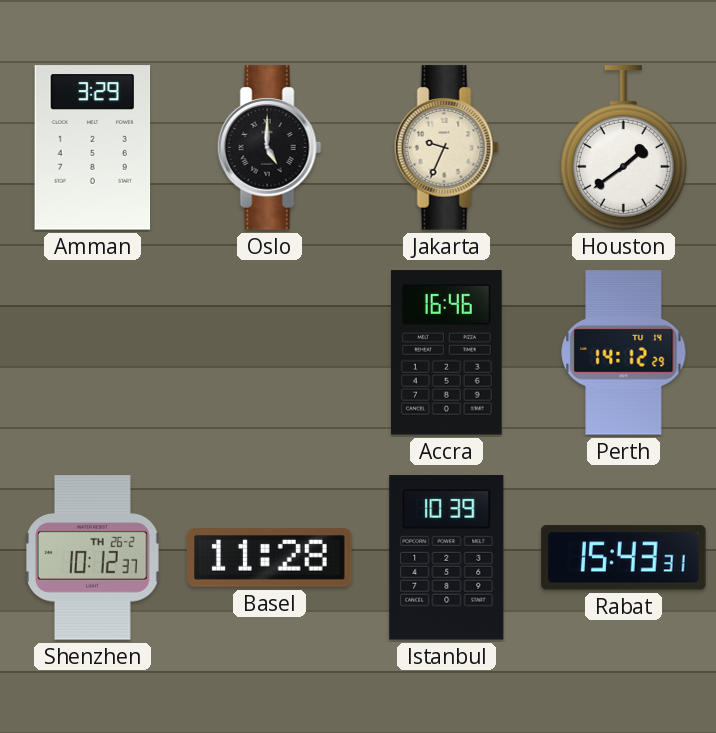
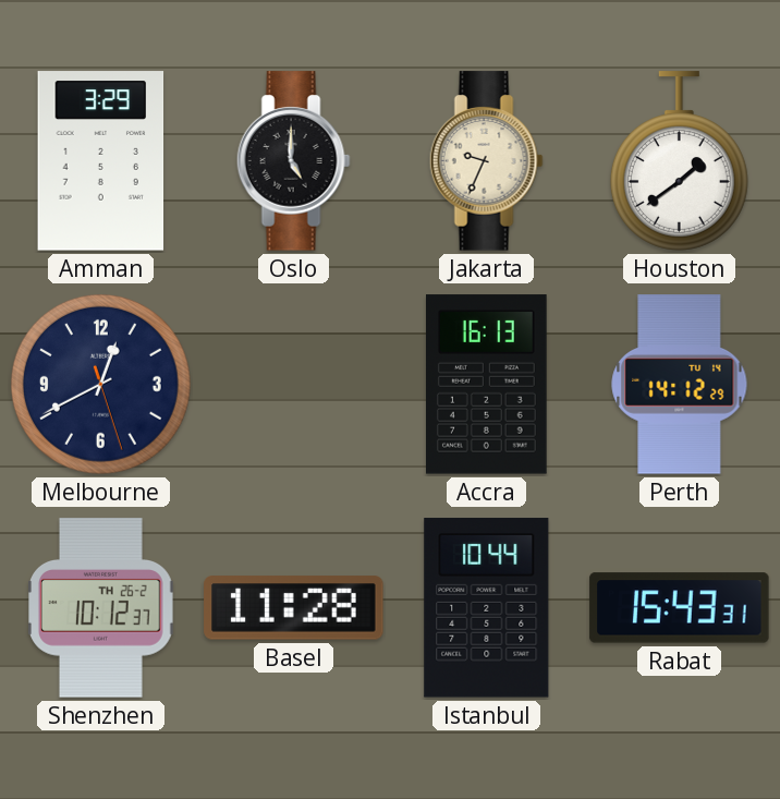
Melbourne: none -> 12:40 (100, 384)
Accra: 16:46 -> 16:13 (487, 385)
Istanbul: 10:39 -> 10:44 (487, 608)
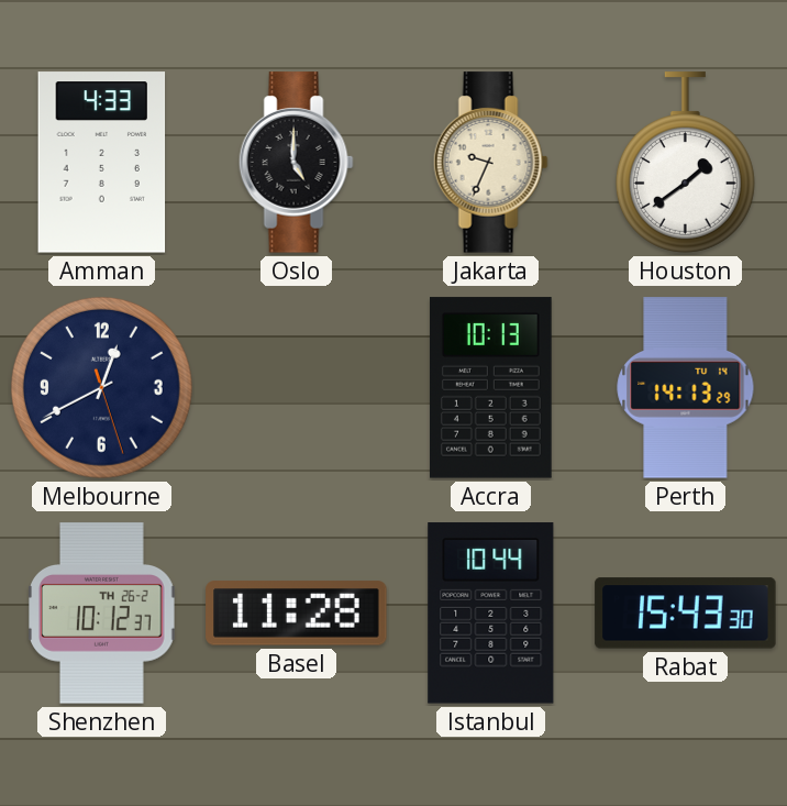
Amman: 3:29 -> 4:33 (102, 163)
Accra: 16:13 -> 10:13 (491, 388)
Perth: 14:12 -> 14:13 (686, 388)
Rabat: 15:43:31 -> 15:43:30 (686, 614)
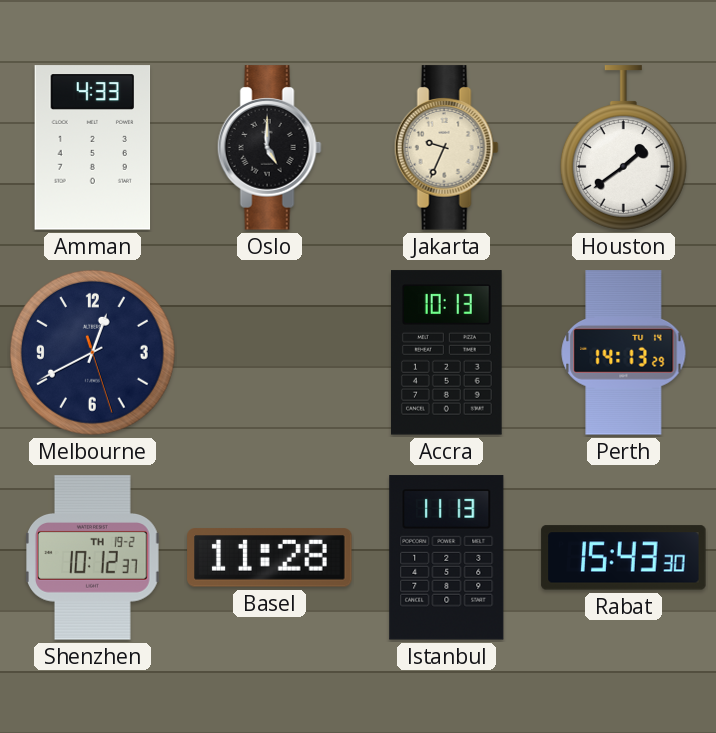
Shenzhen date: TH 26-2 -> TH 19-2 (93, 558)
Istanbul: 10:44 -> 11:13 (447, 558)
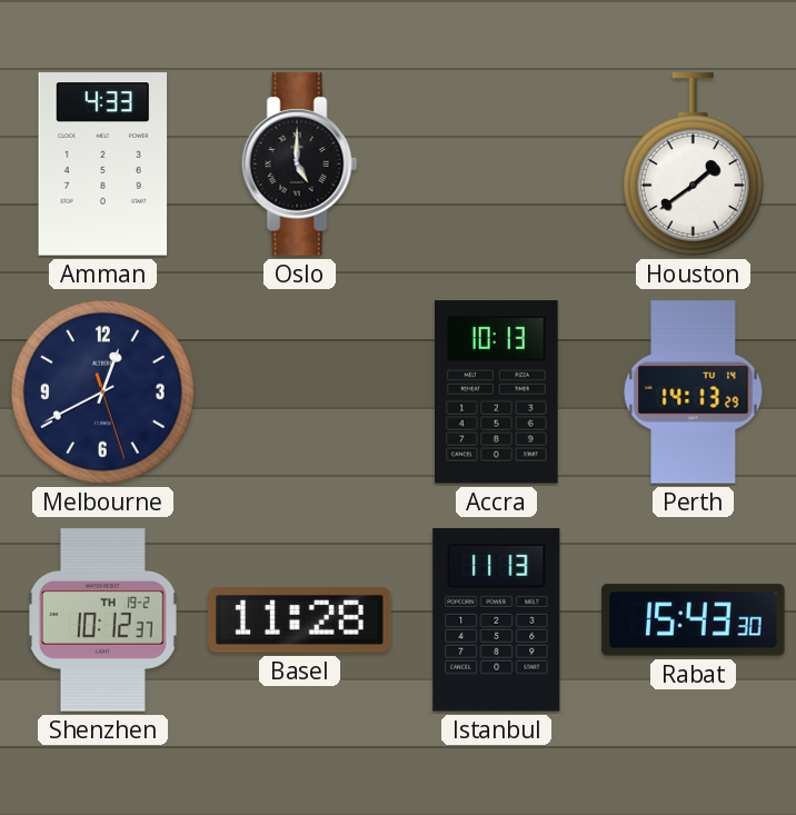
Jakarta: 9:34 -> none (446, 148)
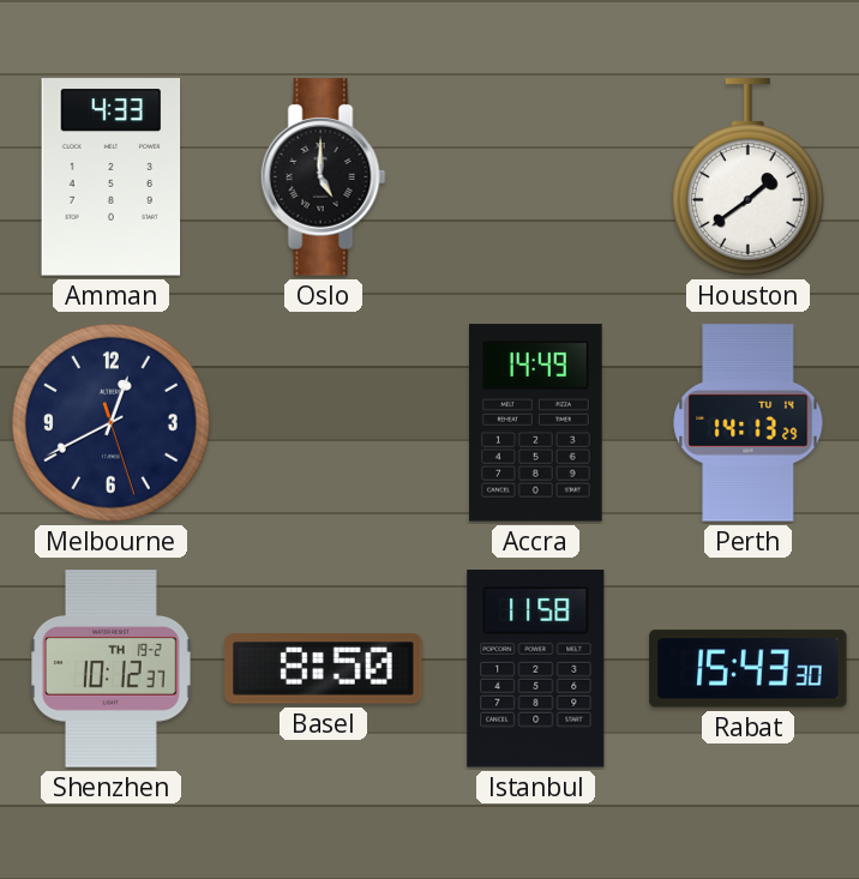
Accra: 10:13 -> 14:49 (536, 423)
Basel: 11:28 -> 8:50 (324, 669)
Istanbul: 11:13 -> 11:58 (536, 669)
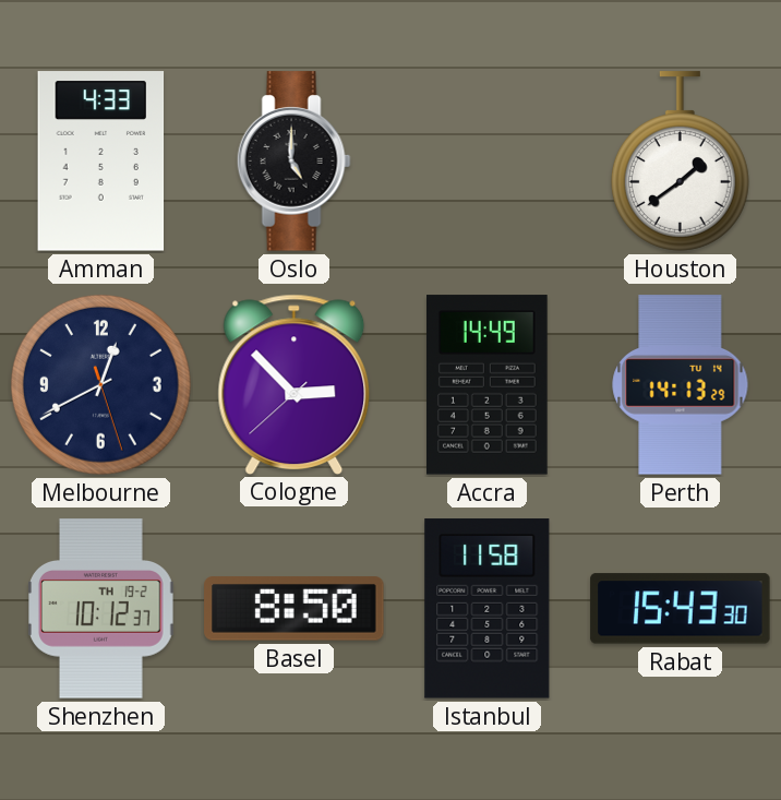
Cologne: none -> 2:52 (295, 384)
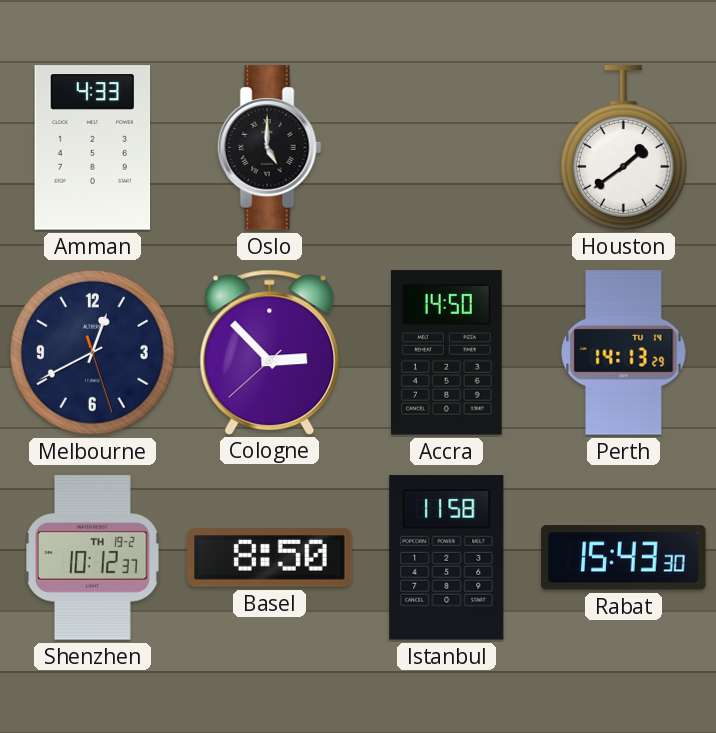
Accra: 14:49 -> 14:50 (447, 353)
